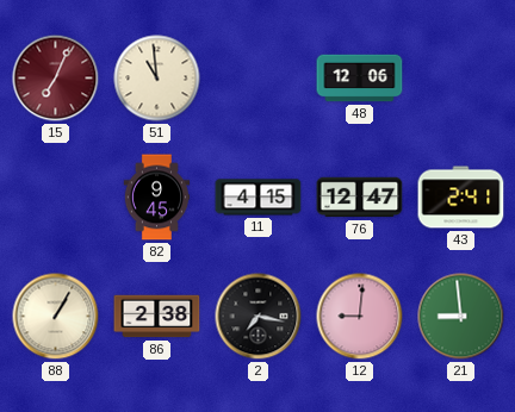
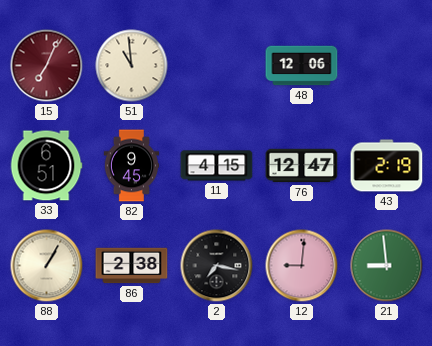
33: none -> 6:51 (46, 166)
43: 2:41 -> 2:19 (387, 166)
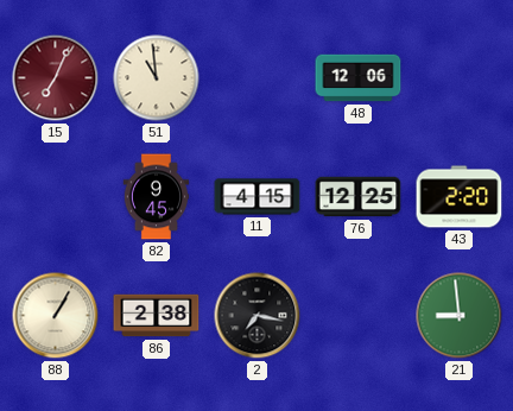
33: 6:51 -> none (46, 166)
76: 12:47 -> 12:25 (359, 197)
43: 2:19 -> 2:20 (460, 197)
12: 9:01 -> none (302, 266)
